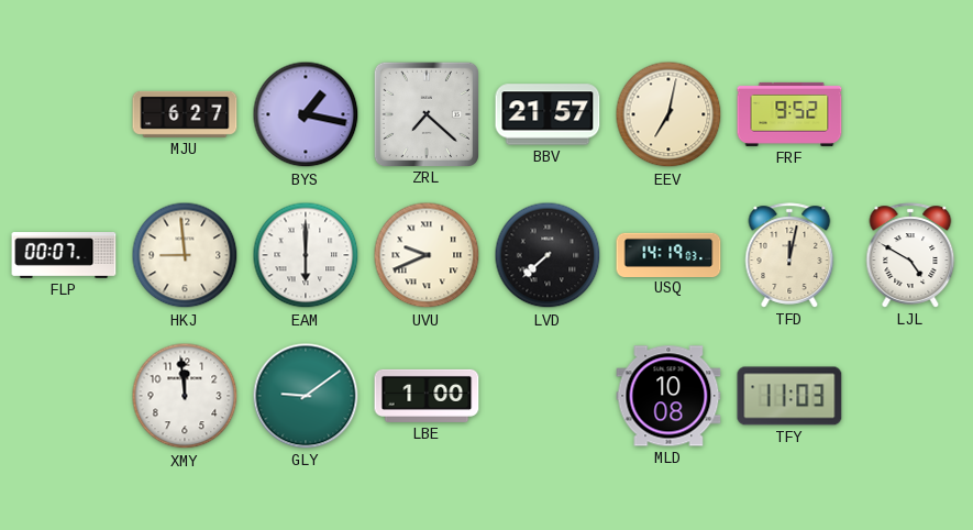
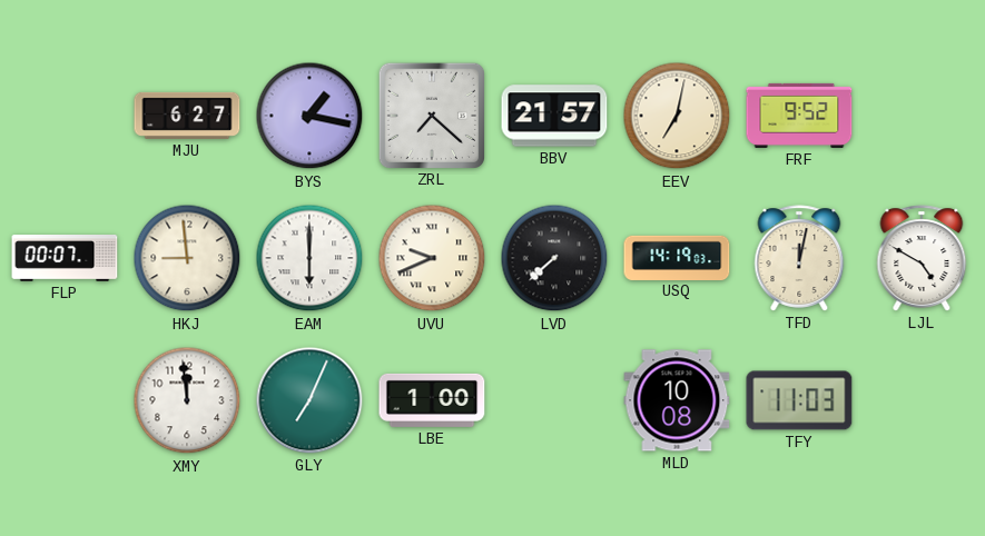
GLY: 9:09 -> 7:04 (309, 400)
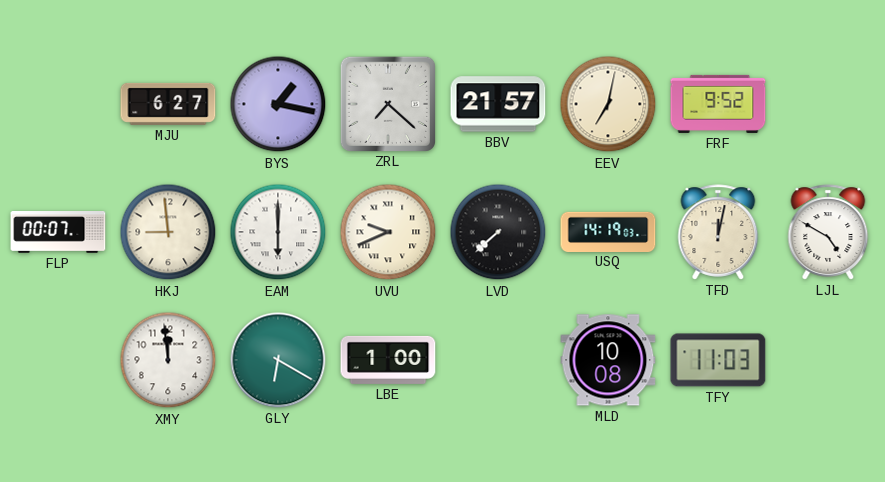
GLY: 7:04 -> 6:20 (278, 360)
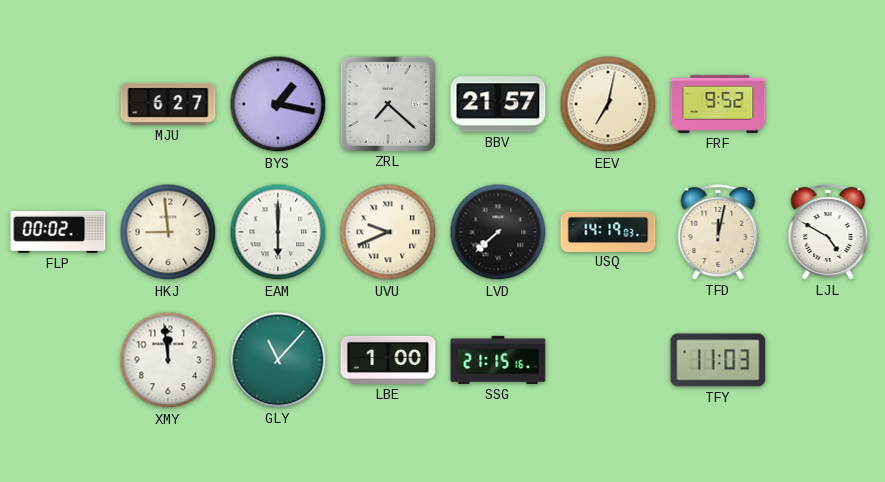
FLP: 00:07 -> 00:02 (58, 233)
GLY: 6:20 -> 11:07 (278, 360)
SSG: none -> 21:15 (498, 360)
MLD: 10:08 -> none (608, 360)
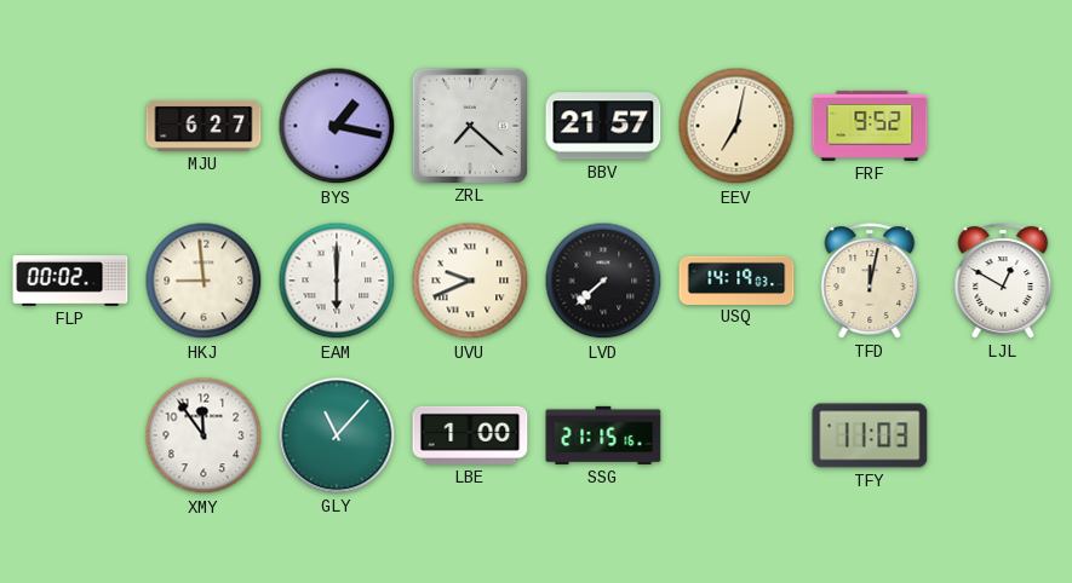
LJL: 4:50 -> 12:50 (1003, 281)
XMY: 11:59 -> 11:54 (203, 435)
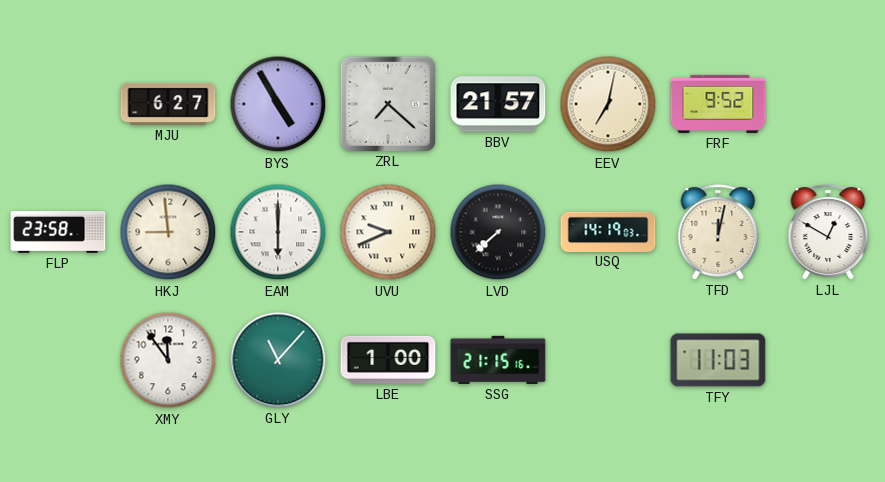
BYS: 1:17 -> 4:55 (278, 104)
FLP: 00:02 -> 23:58 (58, 233)
